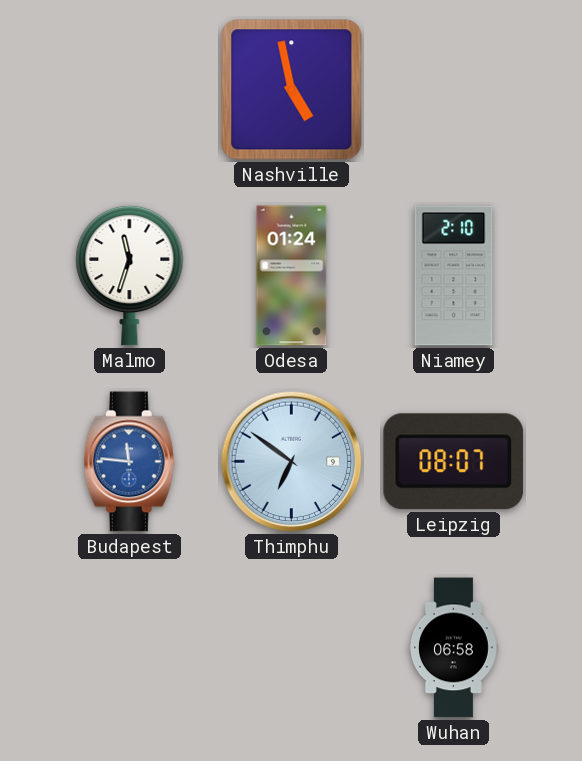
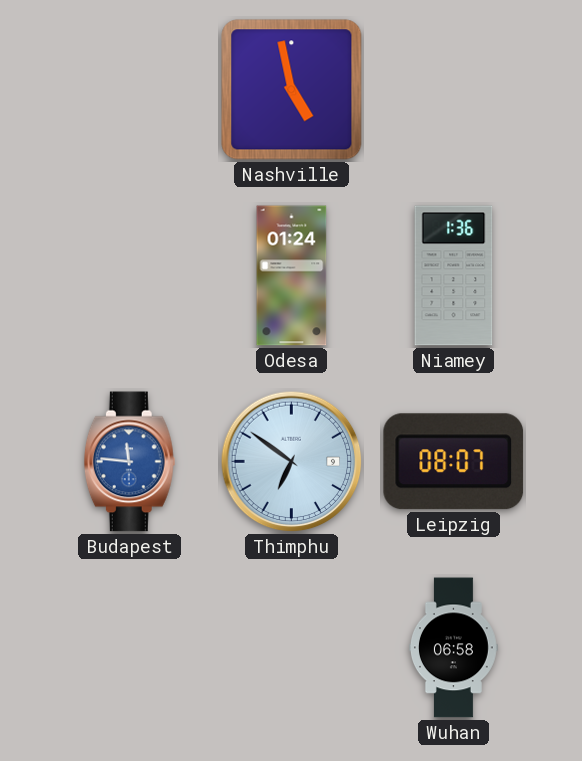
Malmo: 11:33 -> none (130, 275)
Niamey: 2:10 -> 1:36 (454, 276)
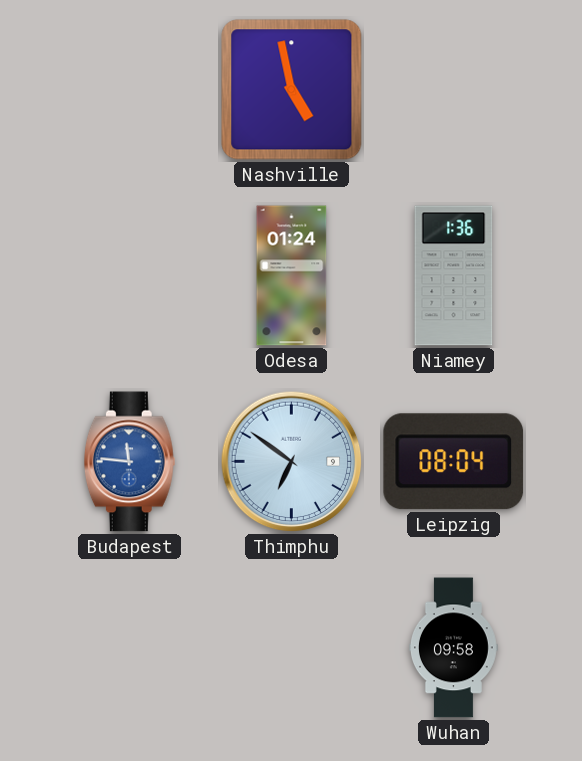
Leipzig: 08:07 -> 08:04 (454, 462)
Wuhan: 06:58 -> 09:58 (453, 648)
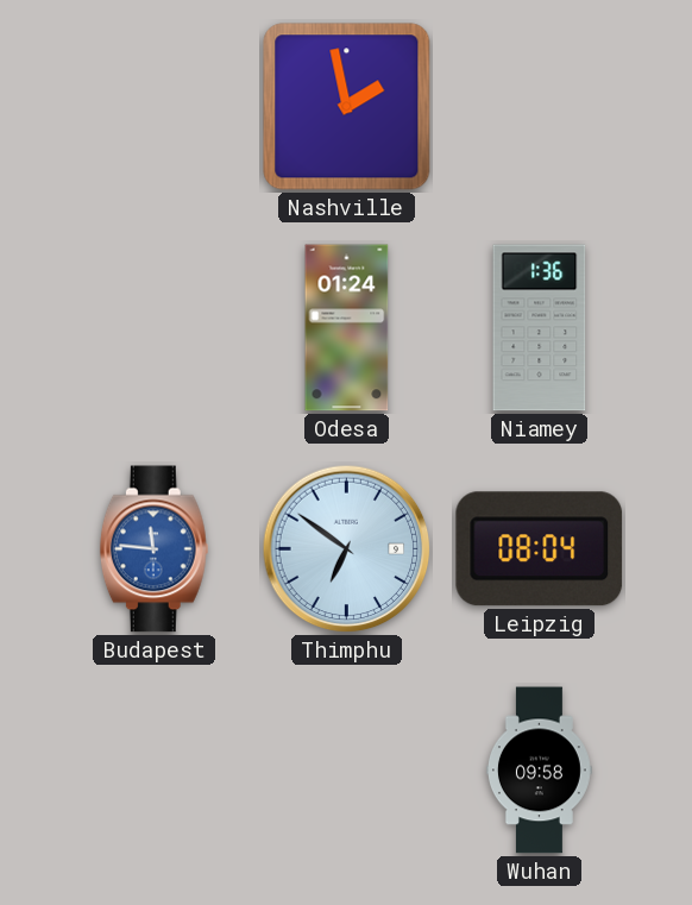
Nashville: 4:58 -> 1:58 (347, 107)
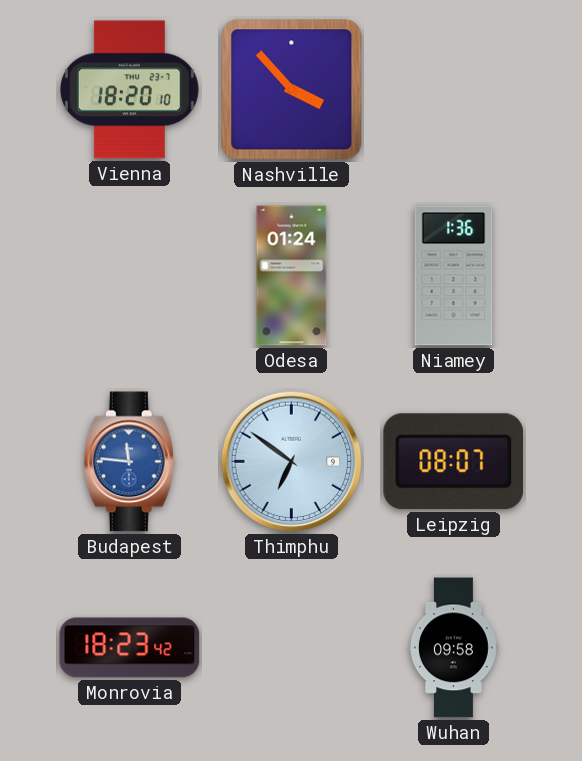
Vienna: none -> 18:20 (129, 90)
Nashville: 1:58 -> 3:53 (292, 90)
Leipzig: 08:04 -> 08:07 (454, 462)
Monrovia: none -> 18:23 (130, 648)
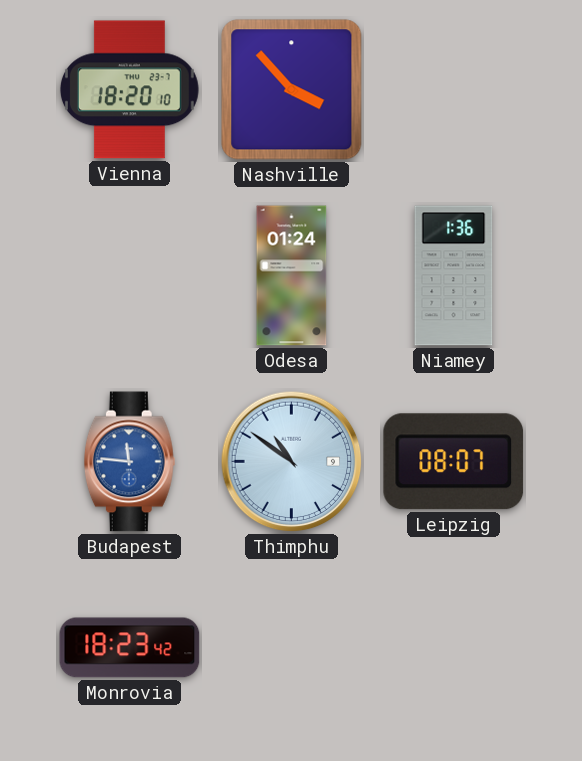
Thimphu: 6:51 -> 10:51 (292, 462)
Wuhan: 09:58 -> none (453, 648)
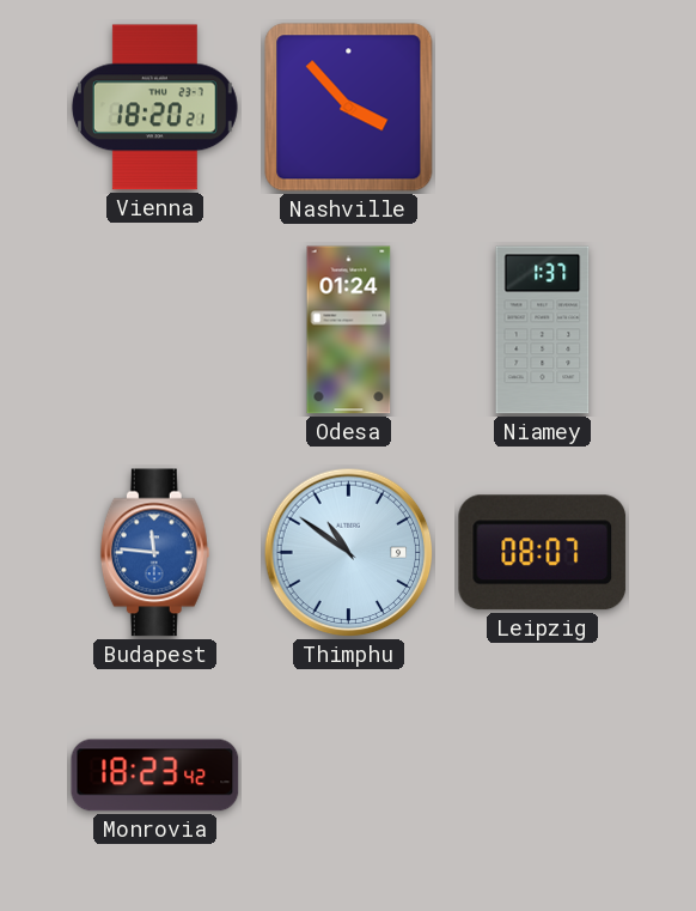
Vienna: 18:20:10 -> 18:20:21 (154, 108)
Niamey: 1:36 -> 1:37 (543, 330)
